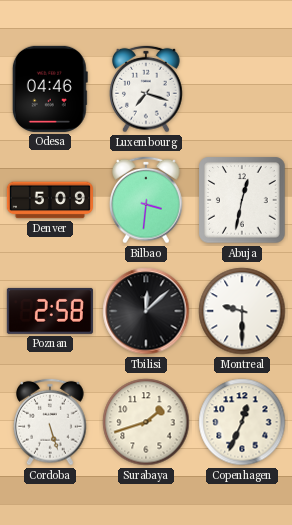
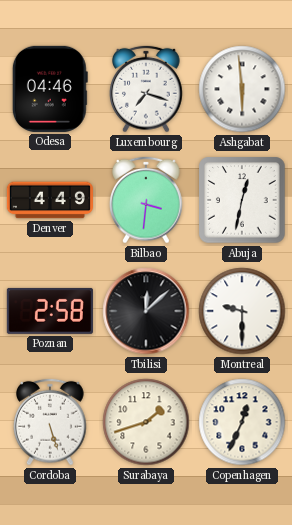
Ashgabat: none -> 5:59 (242, 89)
Denver: 5:09 -> 4:49 (50, 200)
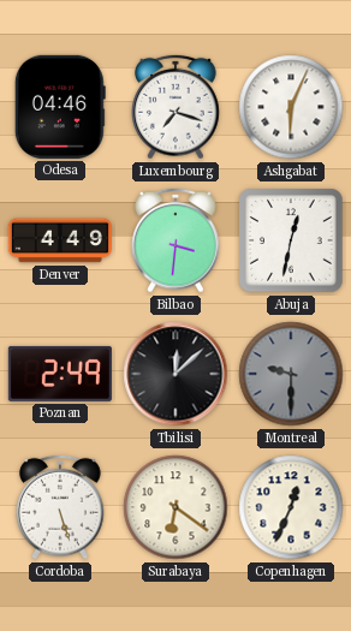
Ashgabat: 5:59 -> 6:04 (291, 107)
Poznan: 2:58 -> 2:49 (60, 374)
Montreal dial: white -> grey (291, 374)
Surabaya: 1:42 -> 6:21 (175, 507)
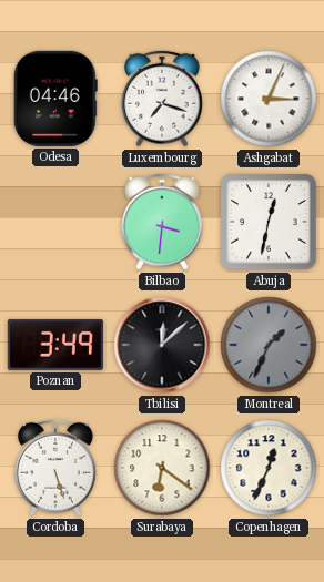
Ashgabat: 6:04 -> 3:04 (269, 99)
Denver: 4:49 -> none (60, 240)
Poznan: 2:49 -> 3:49 (55, 345)
Montreal: 9:30 -> 1:34 (269, 345)
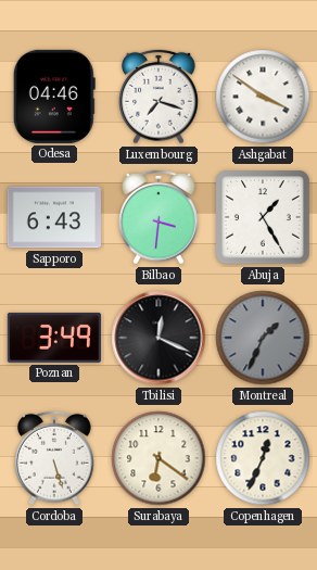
Ashgabat: 3:04 -> 3:51 (263, 97)
Sapporo: none -> 6:43 (54, 217)
Abuja: 12:32 -> 1:25 (263, 217)
Tbilisi: 12:08 -> 12:19 (158, 338)
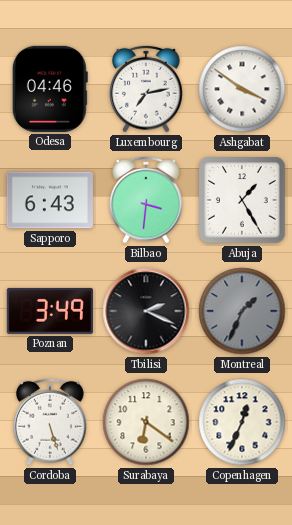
Luxembourg: 7:18 -> 7:13 (147, 89)
Tbilisi: 12:19 -> 2:19 (146, 311)
